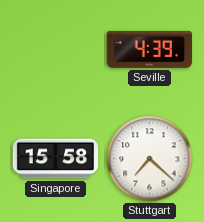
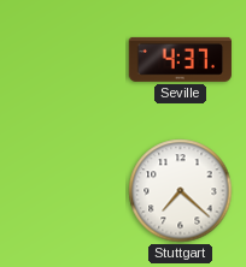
Seville: 4:39 -> 4:37 (180, 59)
Singapore: 15:58 -> none (56, 159)
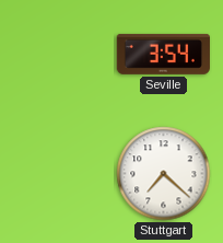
Seville: 4:37 -> 3:54 (163, 54)
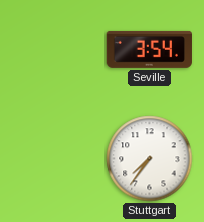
Stuttgart: 7:22 -> 7:36 (150, 159)
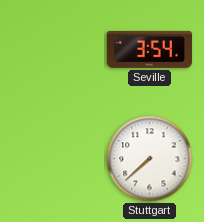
Stuttgart: 7:36 -> 7:38 (150, 159)
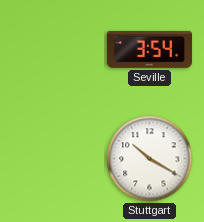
Stuttgart: 7:38 -> 10:20 (150, 159)
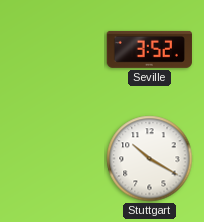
Seville: 3:54 -> 3:52 (149, 49)
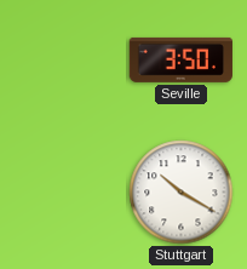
Seville: 3:52 -> 3:50 (180, 59)
